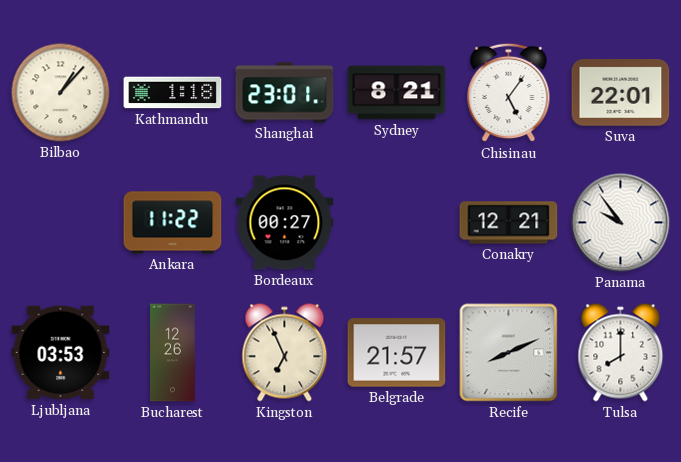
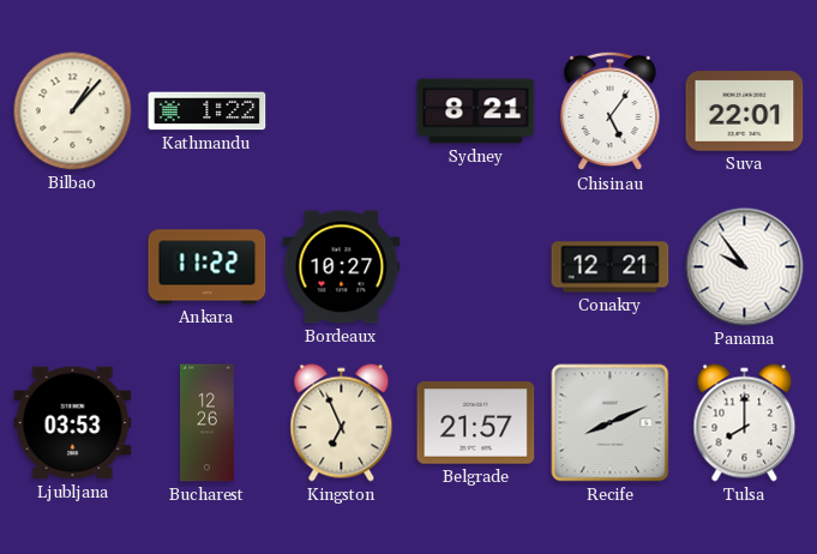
Kathmandu: 1:18 -> 1:22 (208, 112)
Shanghai: 23:01 -> none (285, 93)
Bordeaux: 00:27 -> 10:27 (342, 267)
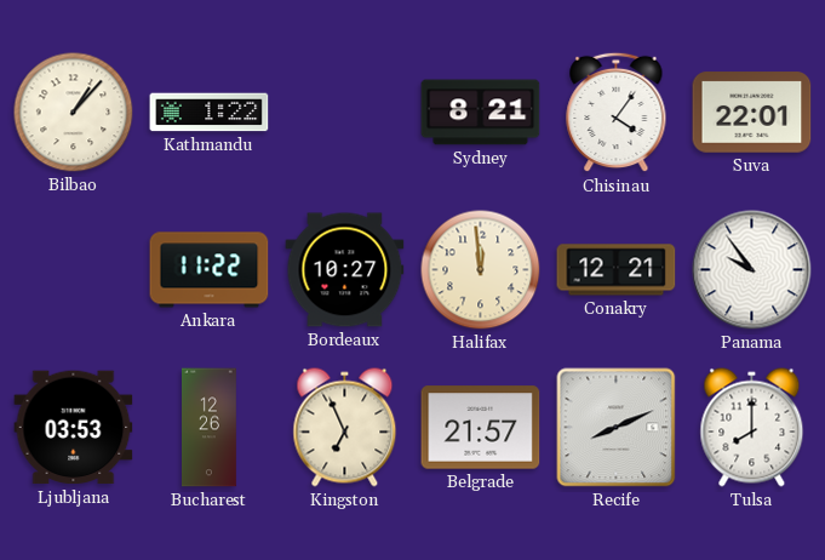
Chisinau: 5:06 -> 4:06 (617, 113)
Halifax: none -> 11:59 (481, 270)
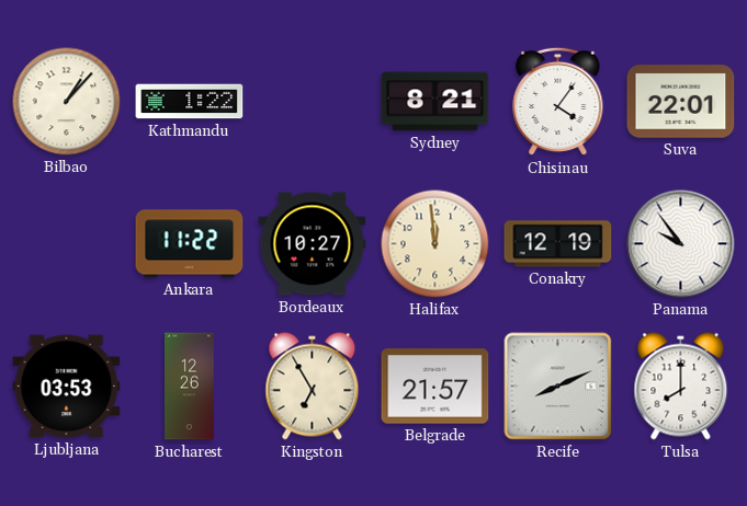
Conakry: 12:21 -> 12:19 (558, 244)
Kingston: 6:56 -> 6:55 (313, 387)
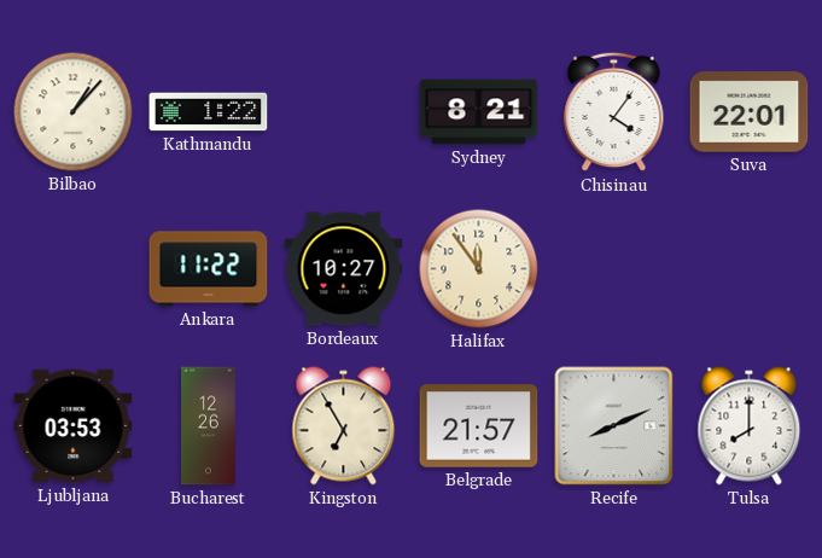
Halifax: 11:59 -> 11:54 (479, 269)
Conakry: 12:19 -> none (558, 244)
Panama: 9:54 -> none (681, 244)
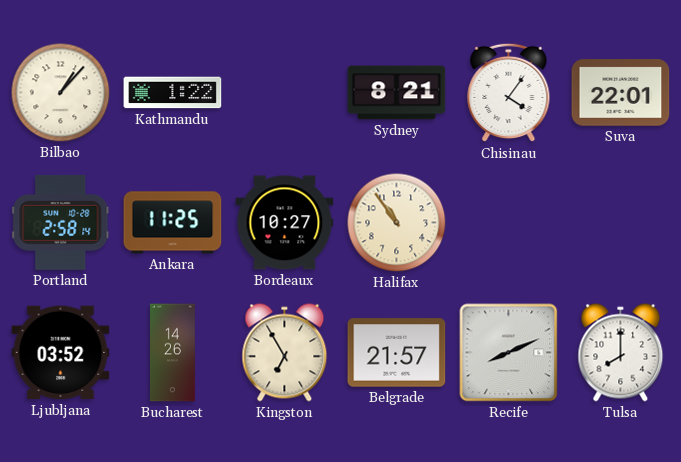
Portland: none -> 2:58 (61, 222)
Ankara: 11:22 -> 11:25 (173, 223)
Halifax: 11:54 -> 10:54 (397, 223)
Ljubljana: 03:53 -> 03:52 (61, 353)
Bucharest: 12:26 -> 14:26 (173, 353)
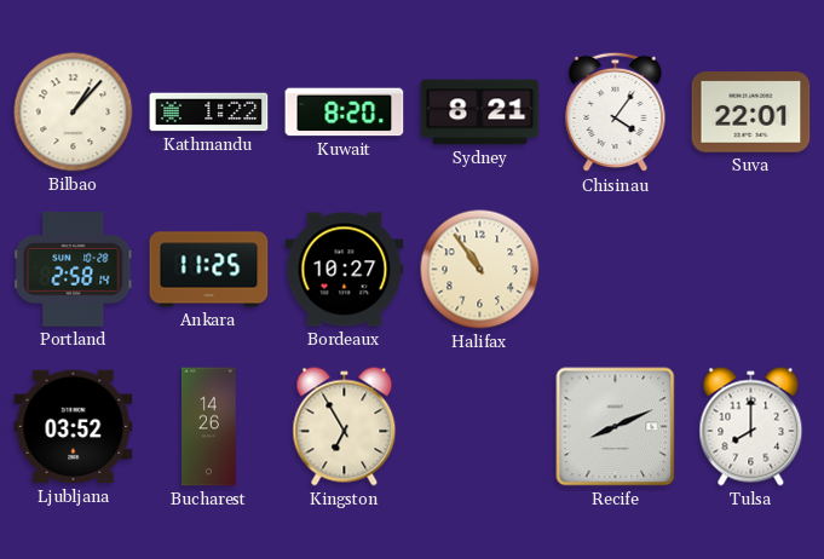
Kuwait: none -> 8:20 (345, 113)
Belgrade: 21:57 -> none (397, 353)
